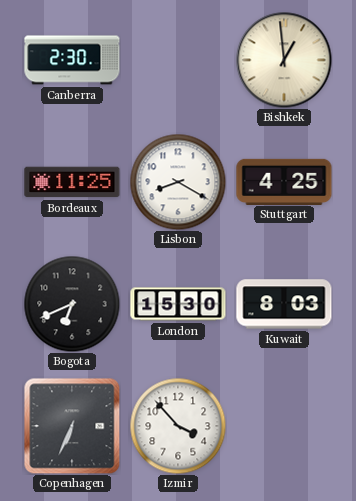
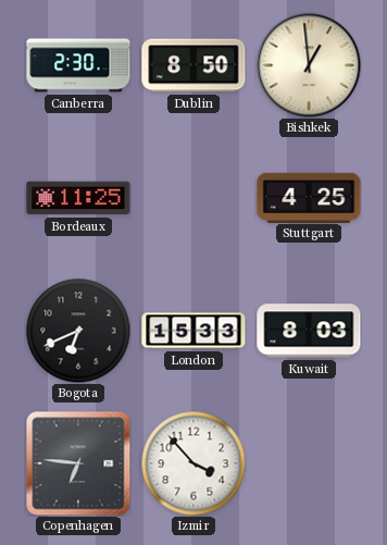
Dublin: none -> 8:50 (193, 65)
Lisbon: 8:20 -> none (178, 182)
London: 15:30 -> 15:33 (193, 331)
Copenhagen: 6:34 -> 6:46 (78, 463)
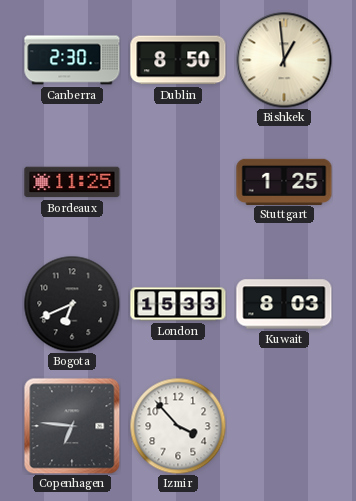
Stuttgart: 4:25 -> 1:25 (284, 181)
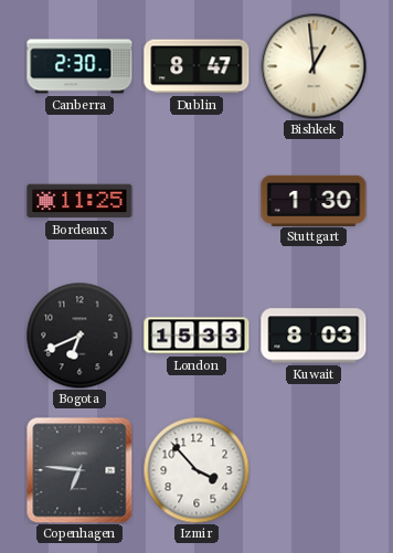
Dublin: 8:50 -> 8:47 (197, 66)
Stuttgart: 1:25 -> 1:30 (314, 200)
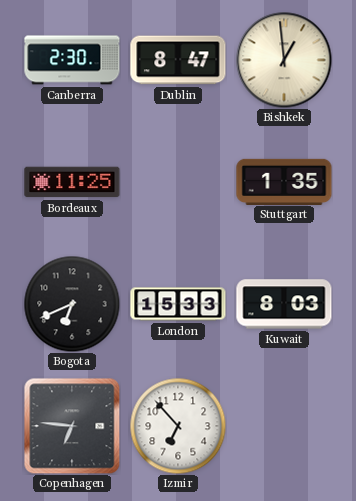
Stuttgart: 1:30 -> 1:35 (284, 181)
Izmir: 3:53 -> 6:53 (178, 426)
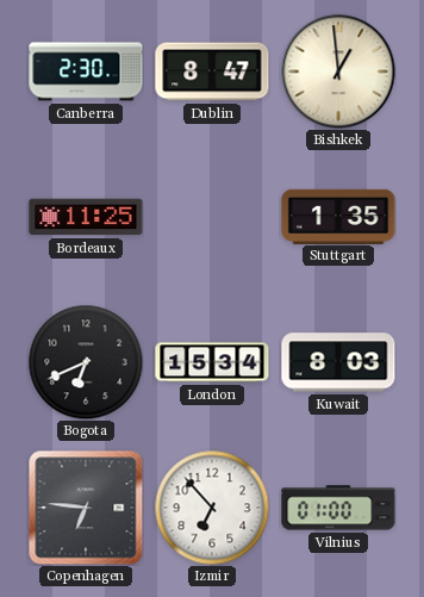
London: 15:33 -> 15:34 (212, 362)
Vilnius: none -> 01:00 (338, 508)
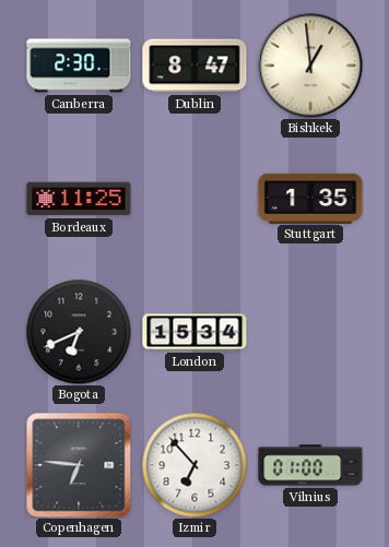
Kuwait: 8:03 -> none (338, 362)
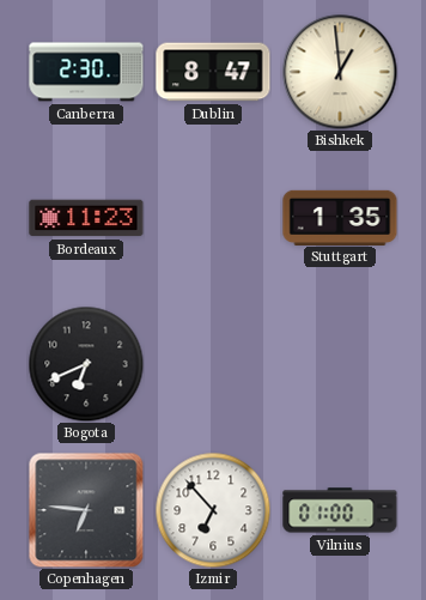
Bordeaux: 11:25 -> 11:23 (86, 218)
London: 15:34 -> none (194, 332)
